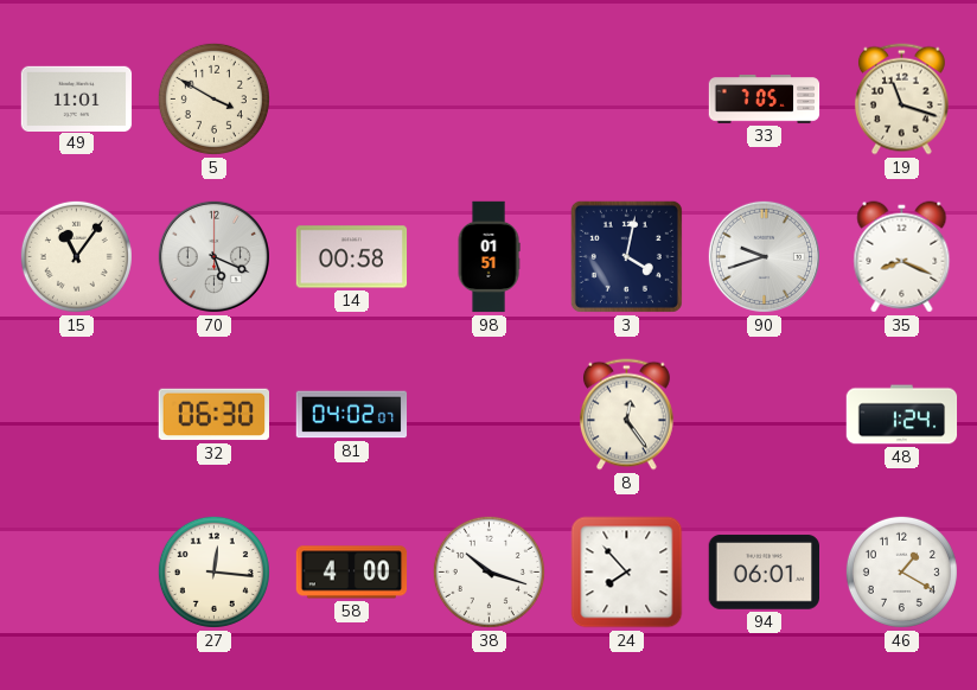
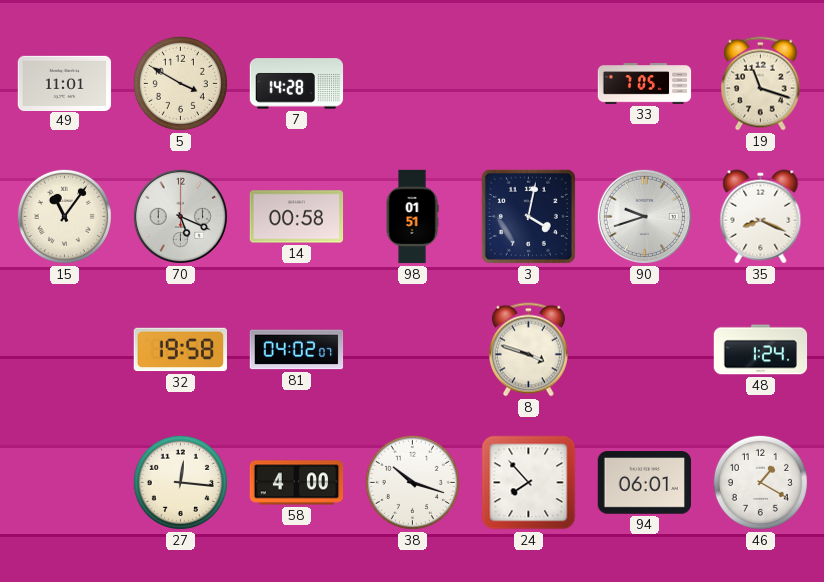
7: none -> 14:28 (297, 84)
32: 06:30 -> 19:58 (180, 350)
8: 12:24 -> 3:48 (528, 350)
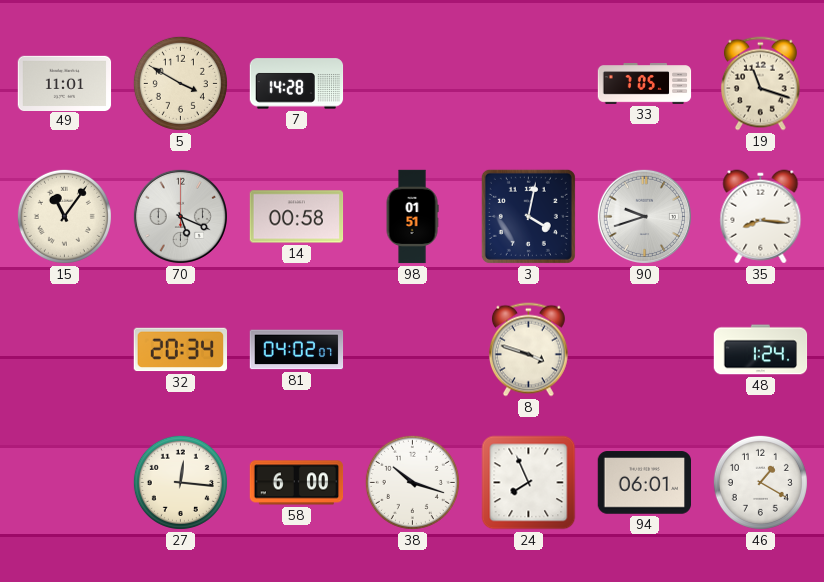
35: 8:19 -> 8:16 (761, 217)
32: 19:58 -> 20:34 (180, 350)
58: 4:00 -> 6:00 (297, 483)
24: 7:53 -> 7:56 (529, 483)
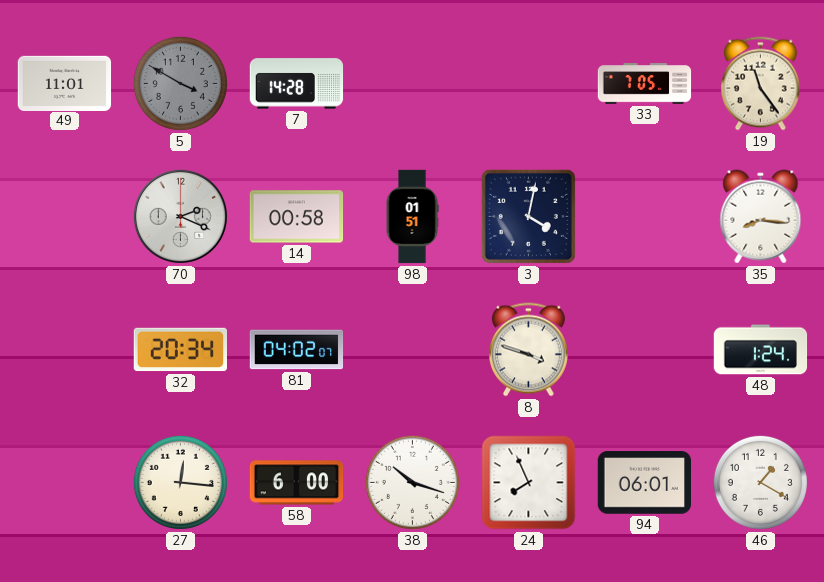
5 dial: cream -> grey (180, 83)
19: 11:18 -> 11:24 (760, 84)
15: 11:06 -> none (64, 216)
70: 5:19 -> 2:19 (180, 216)
90: 9:42 -> none (644, 216)
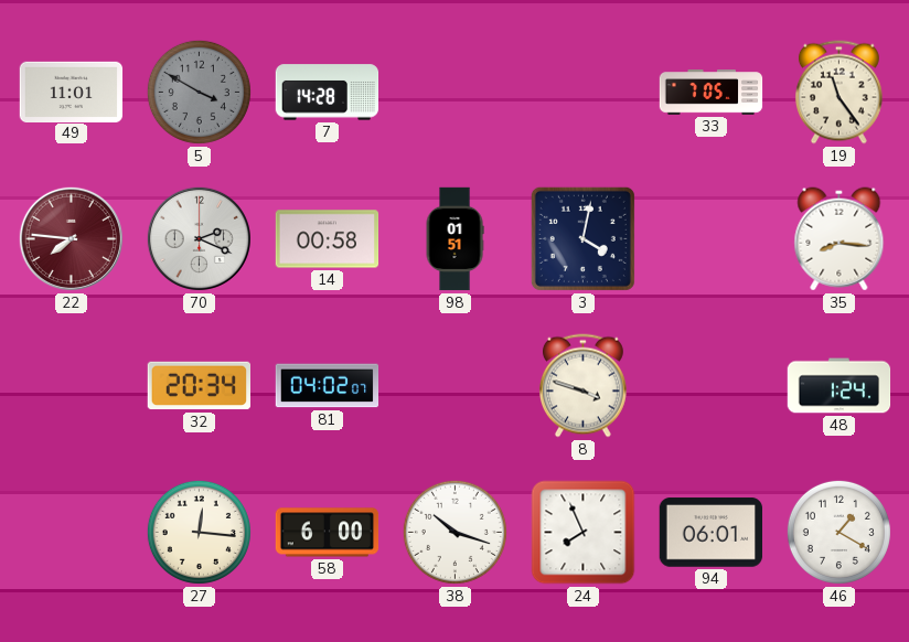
22: none -> 7:46 (71, 238)
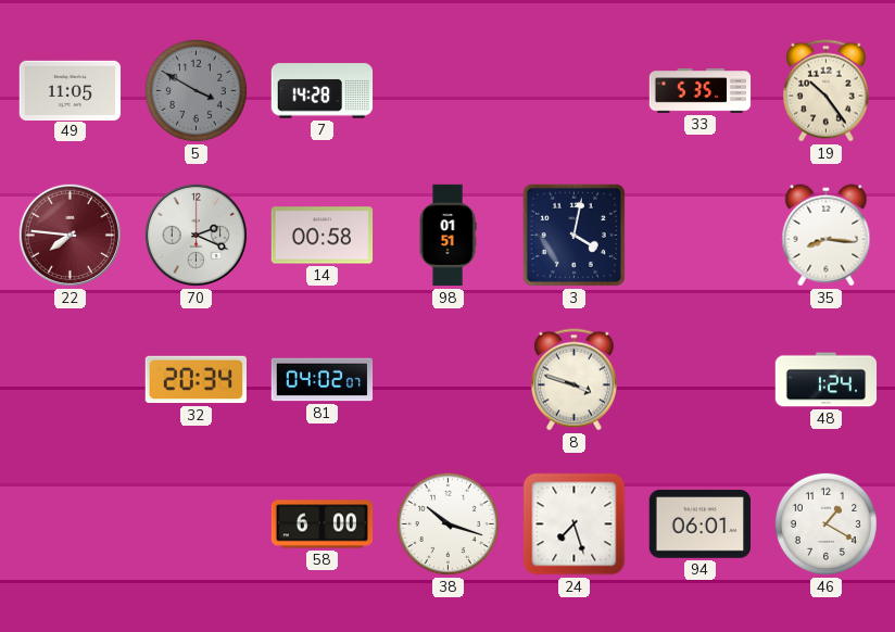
49: 11:01 -> 11:05 (71, 90)
33: 7:05 -> 5:35 (701, 91)
19: 11:24 -> 10:24 (825, 91)
27: 12:16 -> none (199, 532)
24: 7:56 -> 7:27 (575, 524)
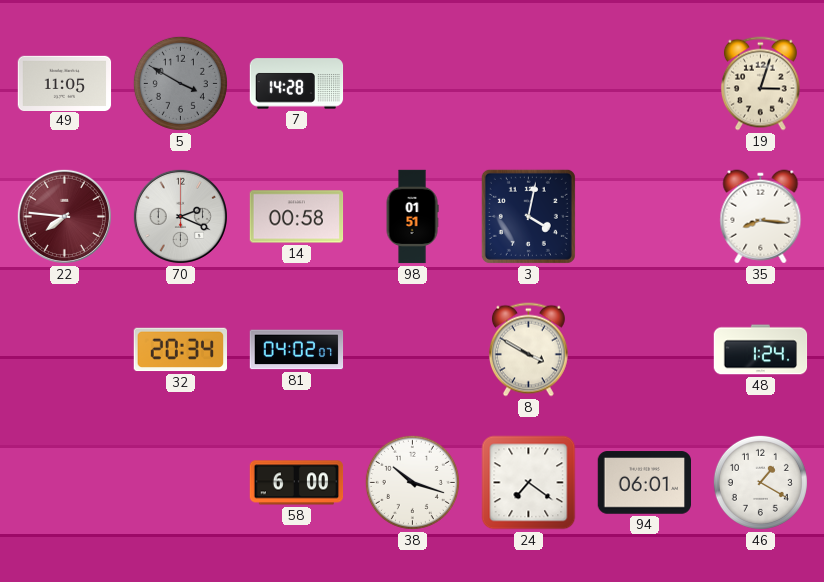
33: 5:35 -> none (701, 91)
19: 10:24 -> 3:03 (760, 84)
8: 3:48 -> 3:50 (528, 350)
24: 7:27 -> 7:21 (529, 483)
